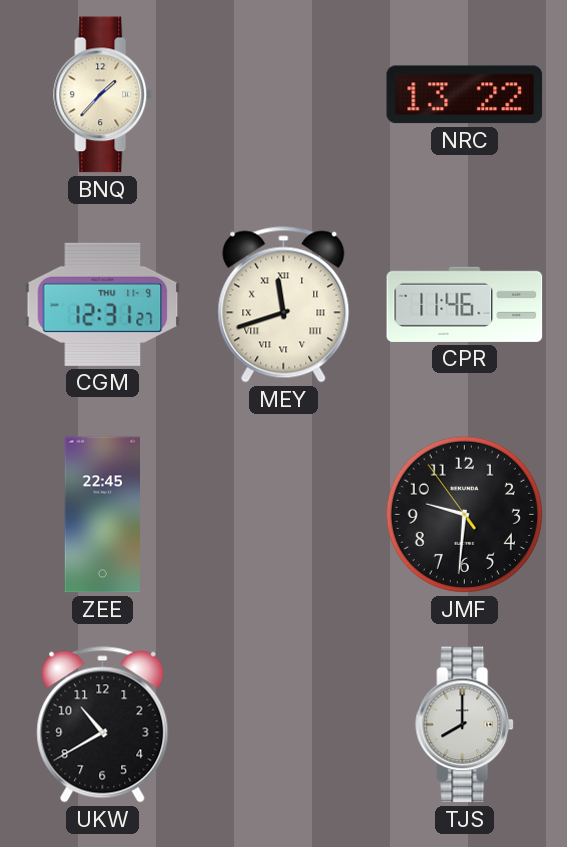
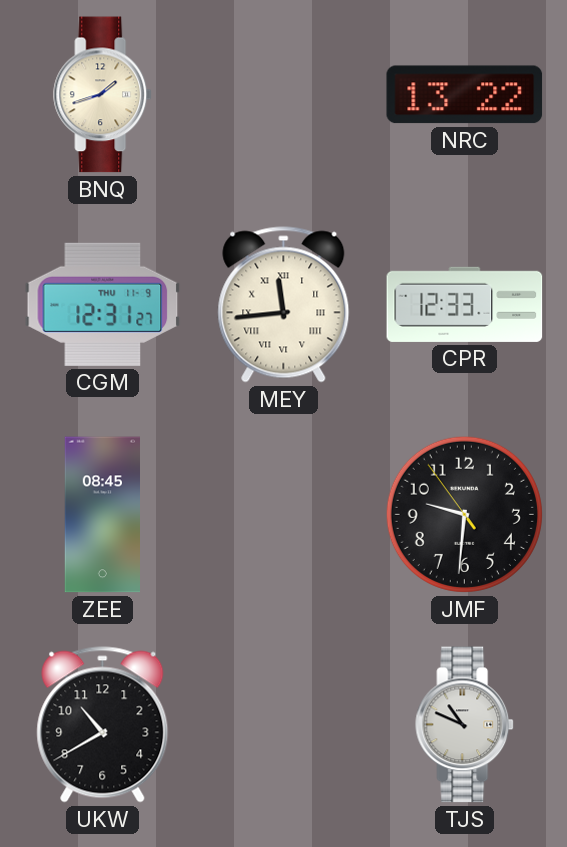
BNQ: 1:37 -> 1:42 (103, 95)
MEY: 11:42 -> 11:44 (284, 305)
CPR: 11:46 -> 12:33 (465, 304)
ZEE: 22:45 -> 08:45 (102, 515)
TJS: 8:00 -> 10:49 (465, 725)
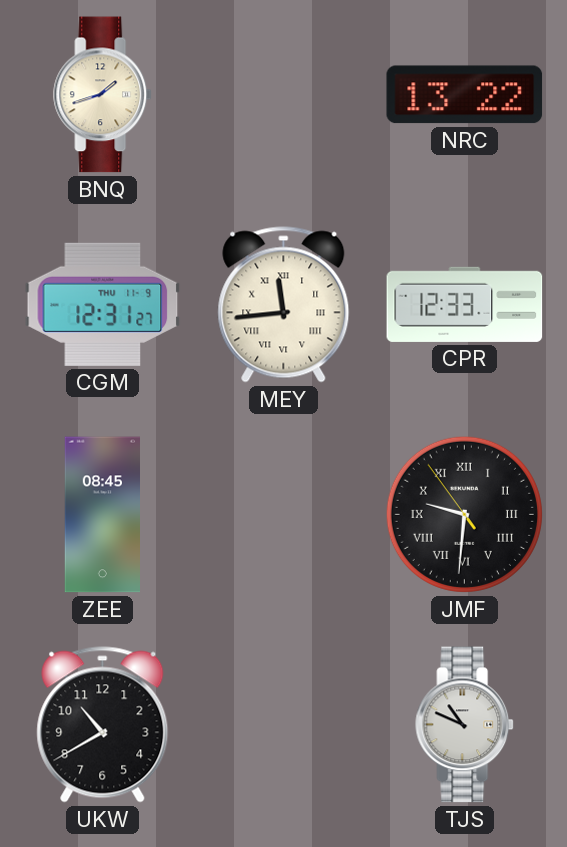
JMF numerals: Arabic -> Roman (464, 514)
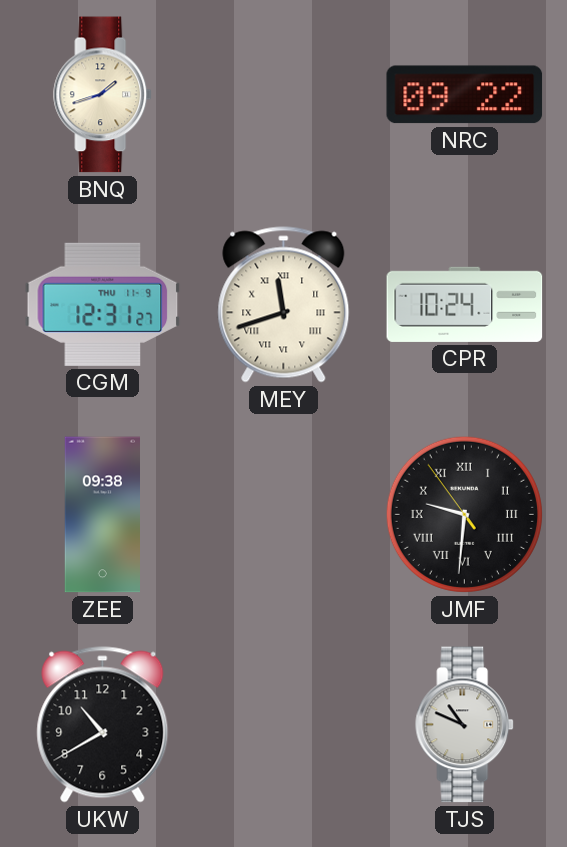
NRC: 13:22 -> 09:22 (465, 95)
MEY: 11:44 -> 11:42 (284, 305)
CPR: 12:33 -> 10:24 (465, 304)
ZEE: 08:45 -> 09:38 (102, 515)
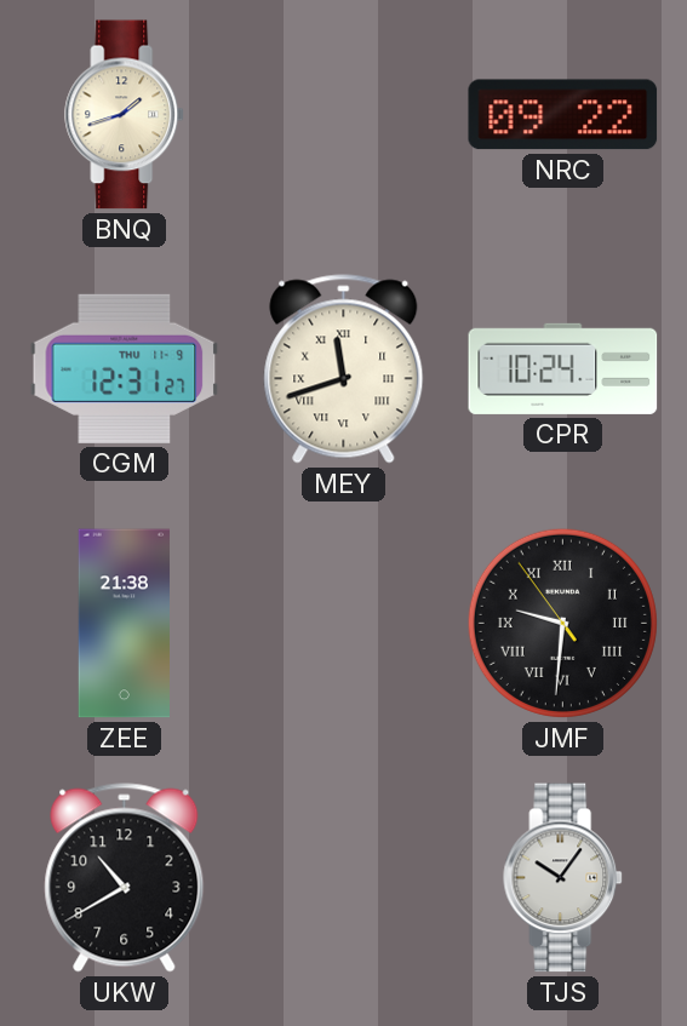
ZEE: 09:38 -> 21:38 (124, 624)
TJS: 10:49 -> 10:06 (563, 878)
